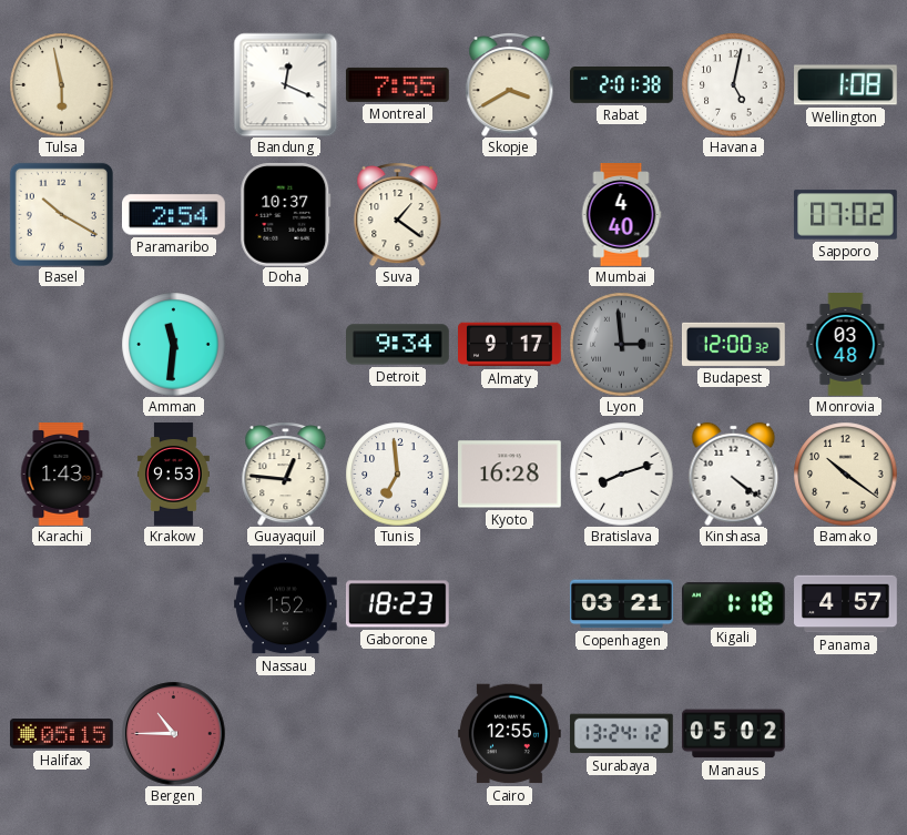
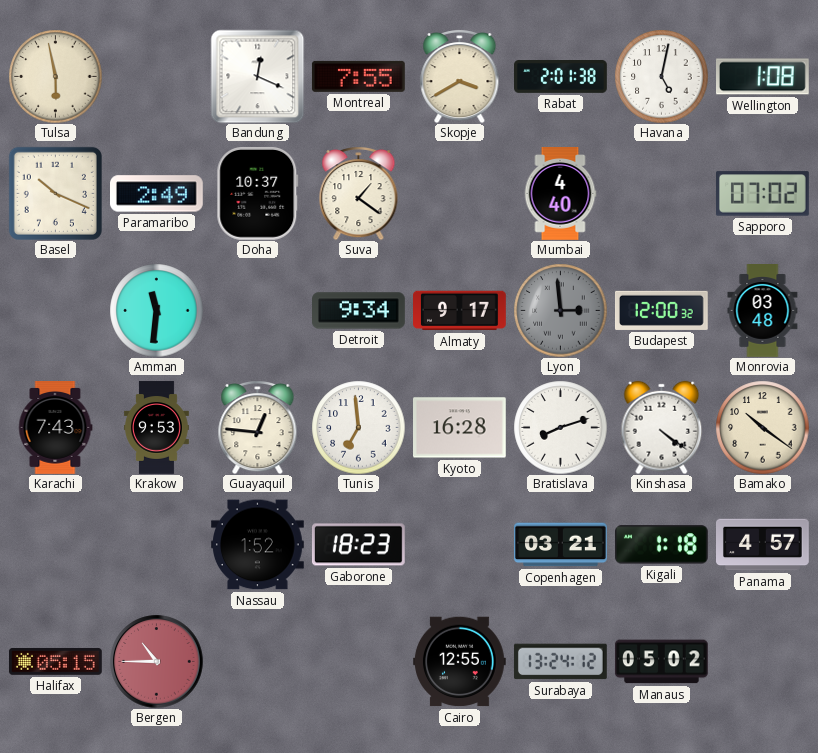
Basel: 10:20 -> 10:19 (55, 193)
Paramaribo: 2:54 -> 2:49 (157, 194)
Karachi: 1:43 -> 7:43 (55, 428)
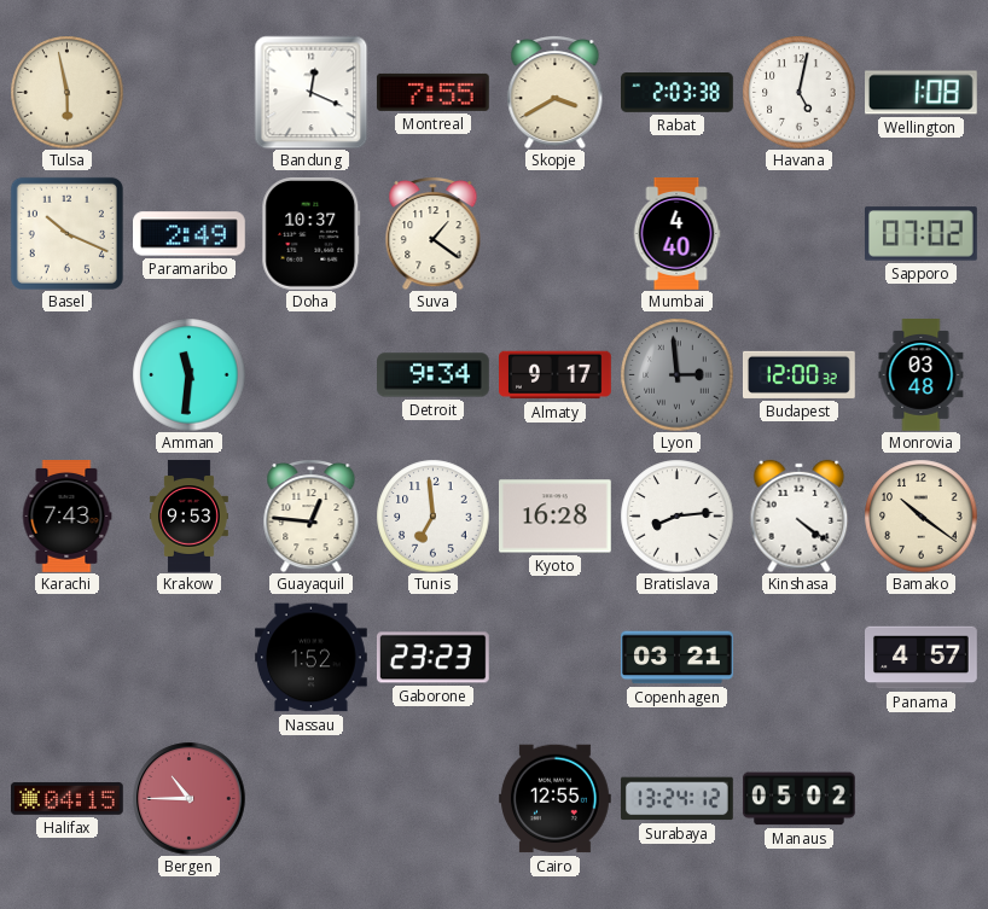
Rabat: 2:01 -> 2:03 (678, 93)
Bratislava: 8:12 -> 8:14 (676, 515)
Gaborone: 18:23 -> 23:23 (432, 658)
Kigali: 1:18 -> none (661, 545)
Halifax: 05:15 -> 04:15 (66, 798)
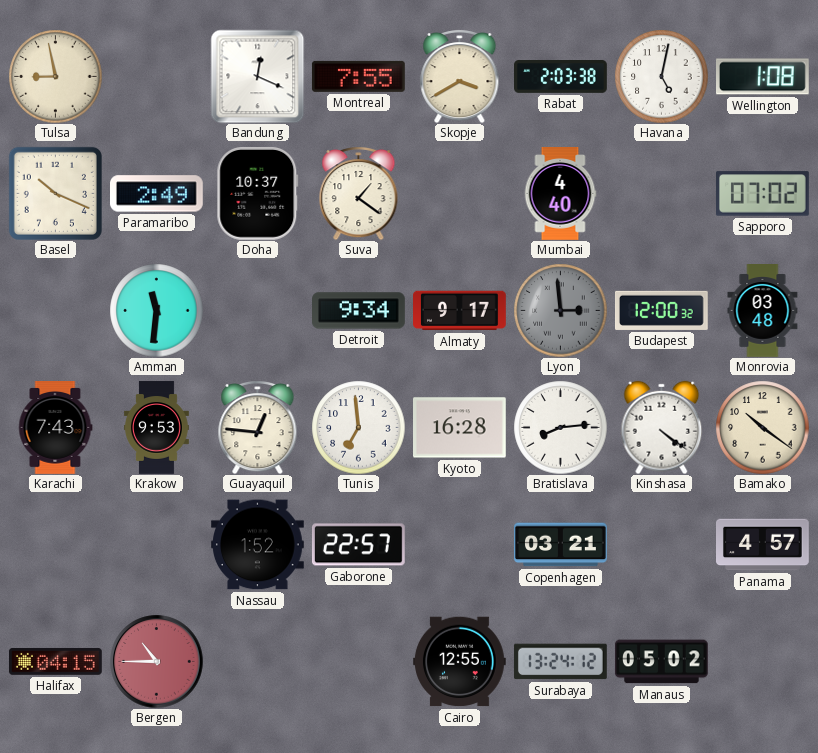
Tulsa: 5:58 -> 8:58 (55, 76)
Gaborone: 23:23 -> 22:57 (358, 545)
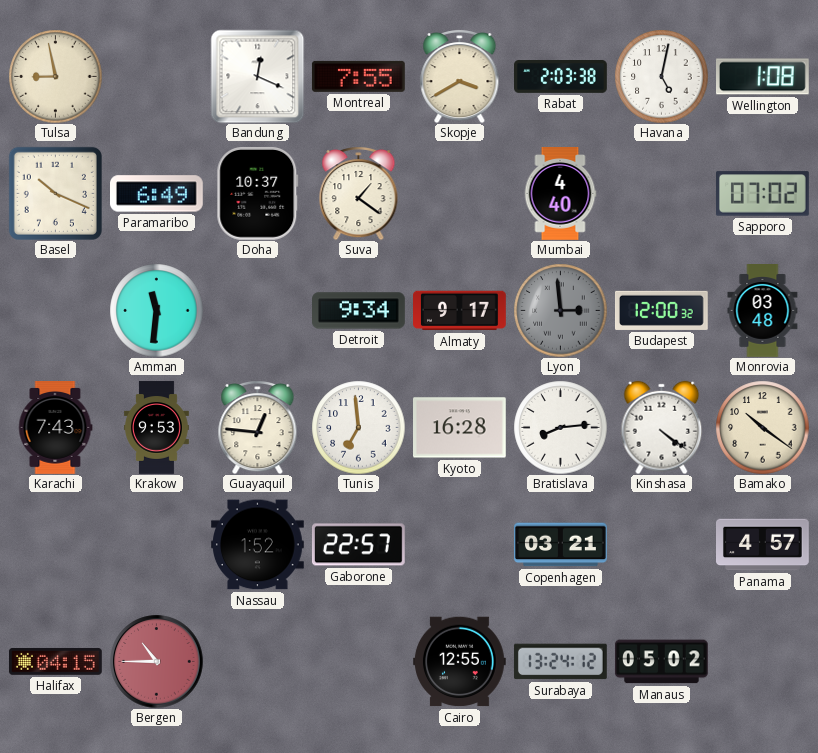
Paramaribo: 2:49 -> 6:49 (157, 194)
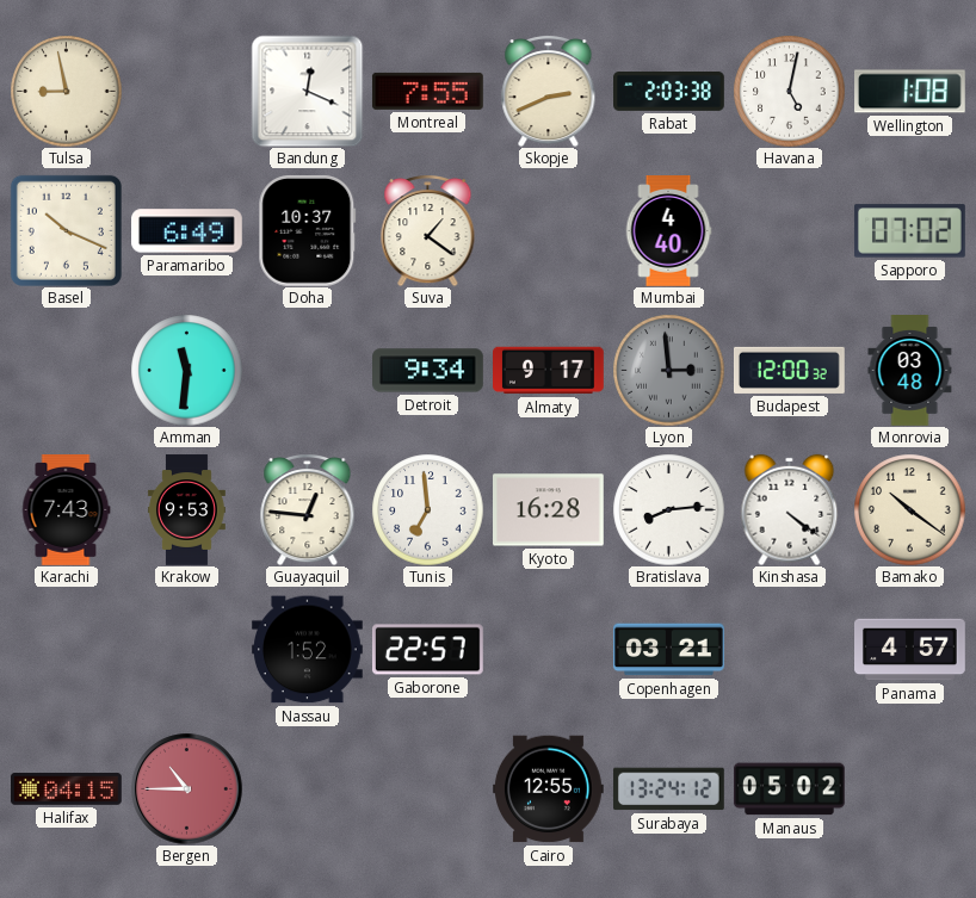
Skopje: 3:40 -> 2:41 (549, 92)
